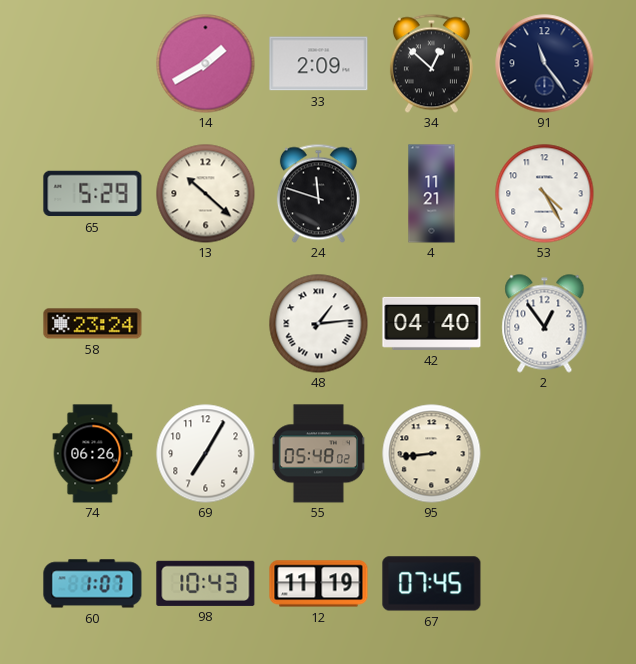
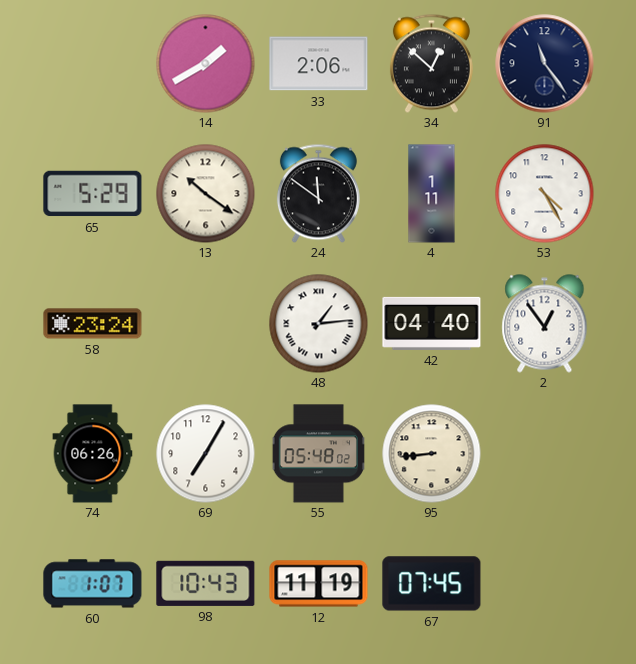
33: 2:09 -> 2:06 (319, 64)
13: 10:22 -> 10:21 (206, 194)
24: 11:48 -> 11:51 (318, 193)
4: 11:21 -> 1:11 (432, 194)
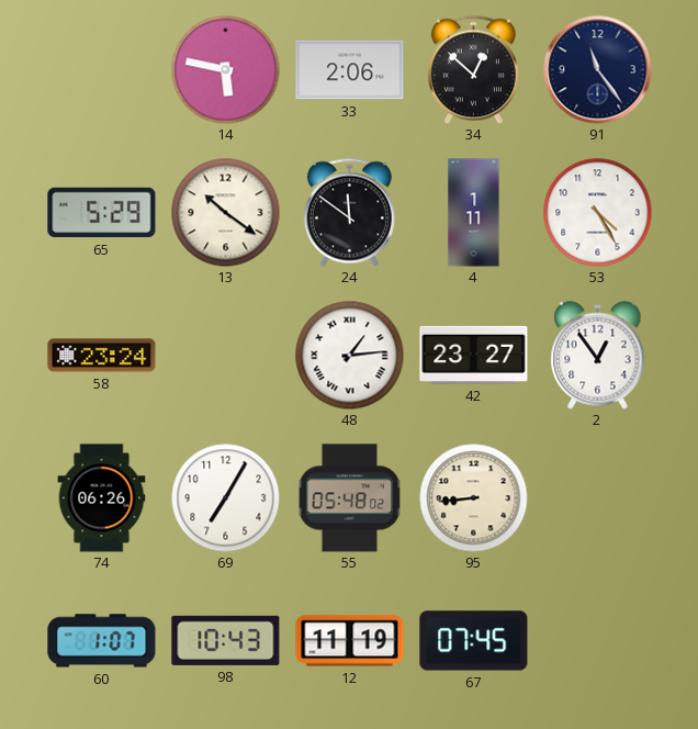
14: 1:40 -> 5:47 (226, 70)
42: 04:40 -> 23:27 (474, 355)
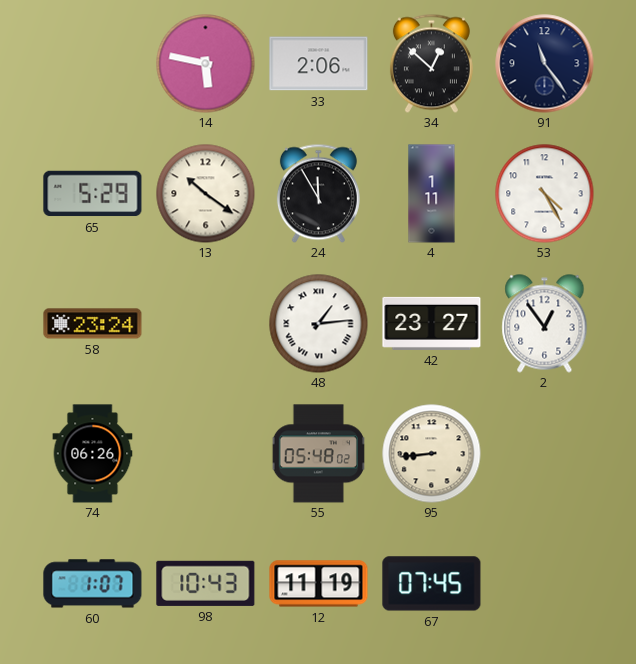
24: 11:51 -> 11:55 (318, 193)
69: 7:05 -> none (226, 498)
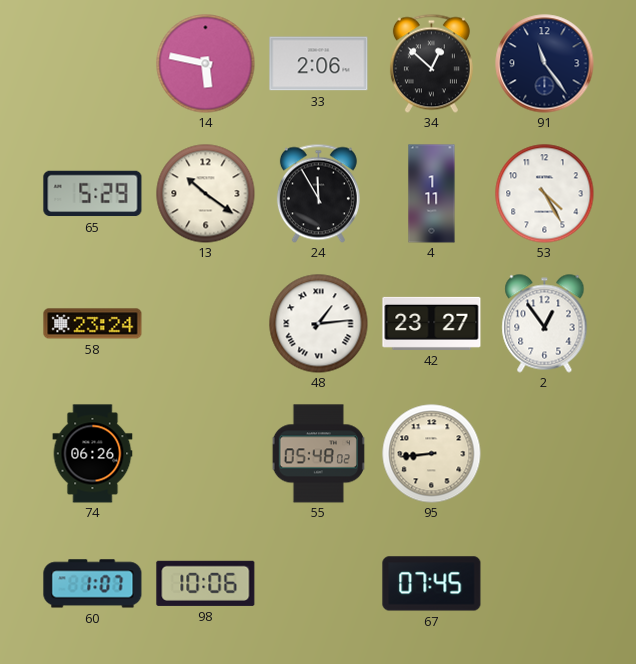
98: 10:43 -> 10:06 (206, 583)
12: 11:19 -> none (319, 584)
